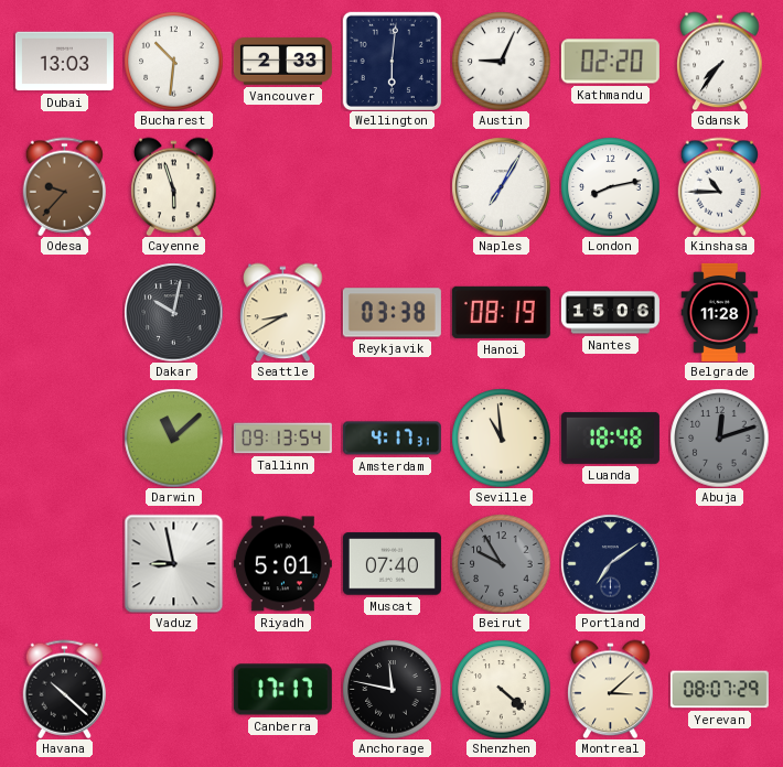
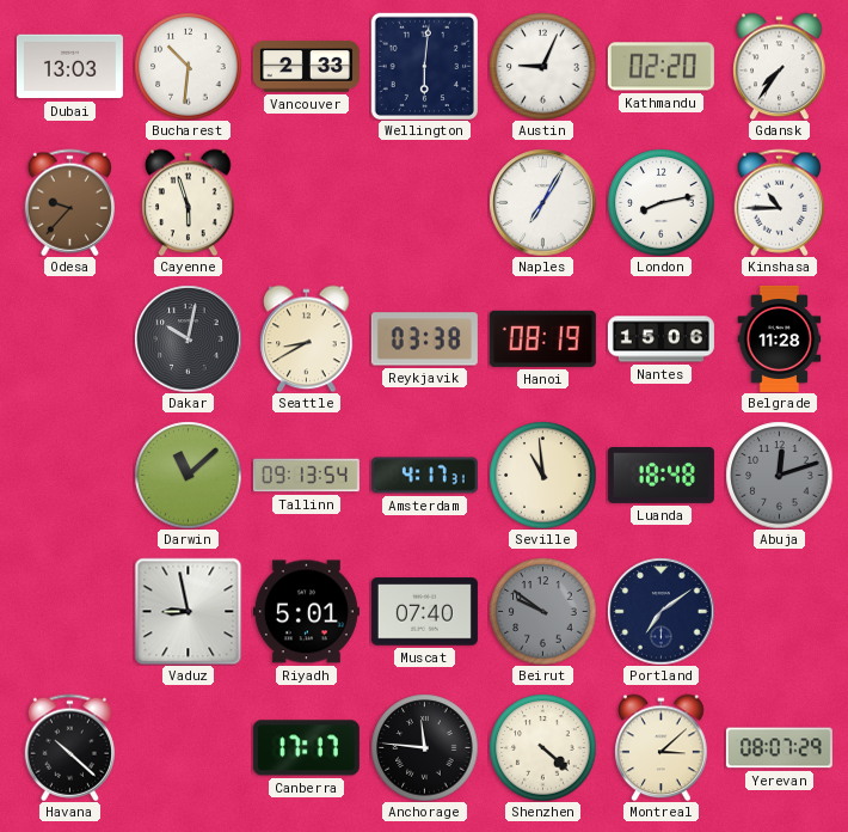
Beirut: 9:55 -> 9:51 (542, 611)
Anchorage: 11:47 -> 11:46 (424, 747)
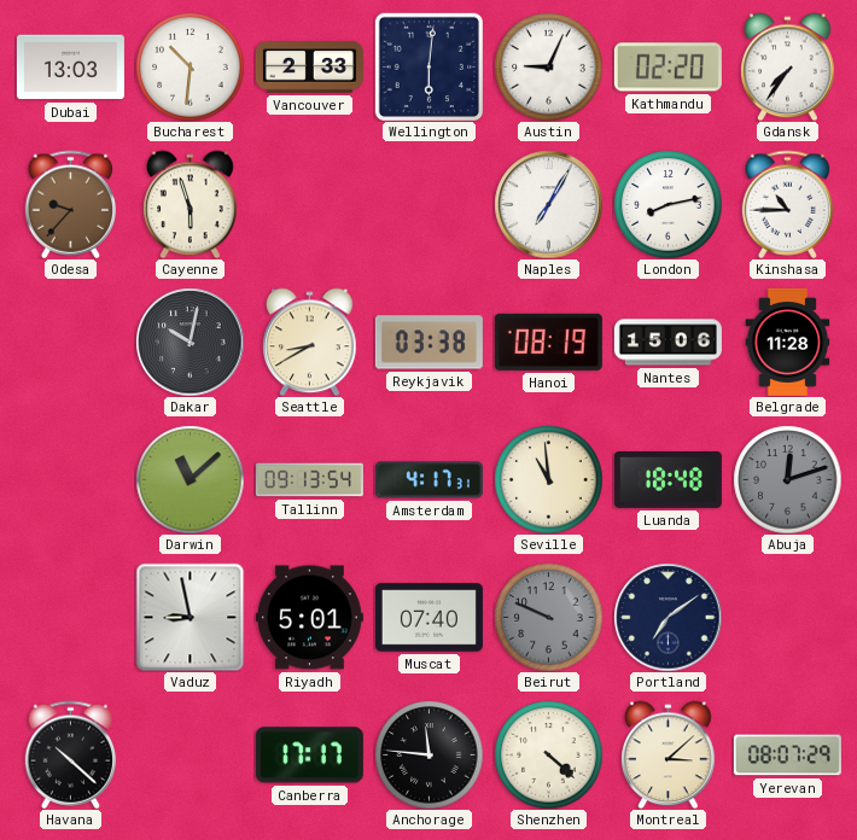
Beirut: 9:51 -> 9:49 (548, 617)
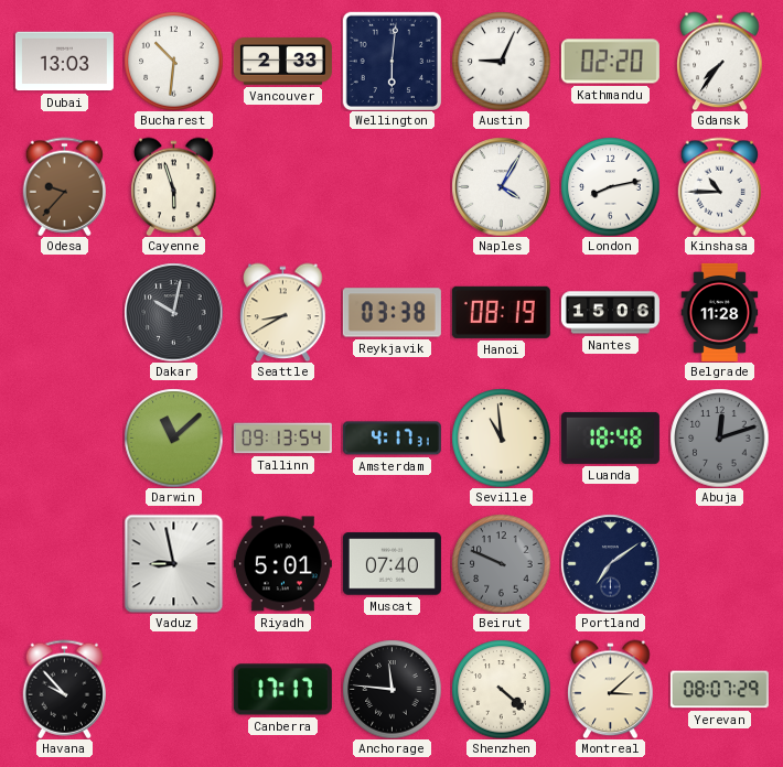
Naples: 7:05 -> 4:05 (501, 186)
Havana: 10:22 -> 9:53 (64, 689)
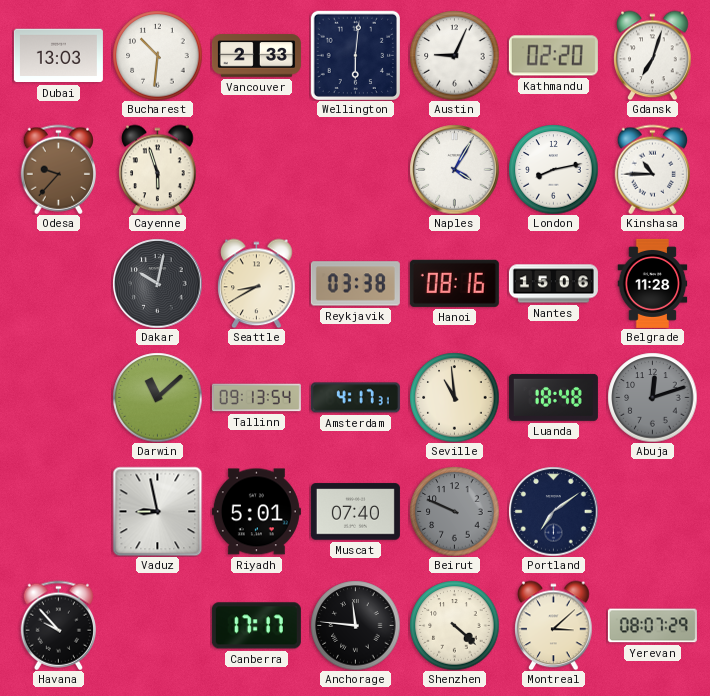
Gdansk: 7:36 -> 7:03 (653, 55)
Hanoi: 08:19 -> 08:16 (454, 283)
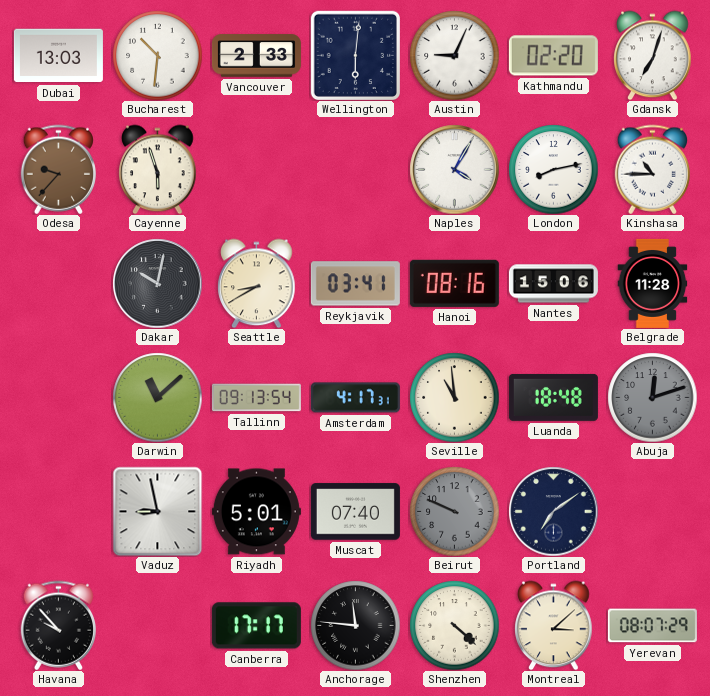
Reykjavik: 03:38 -> 03:41 (355, 284)
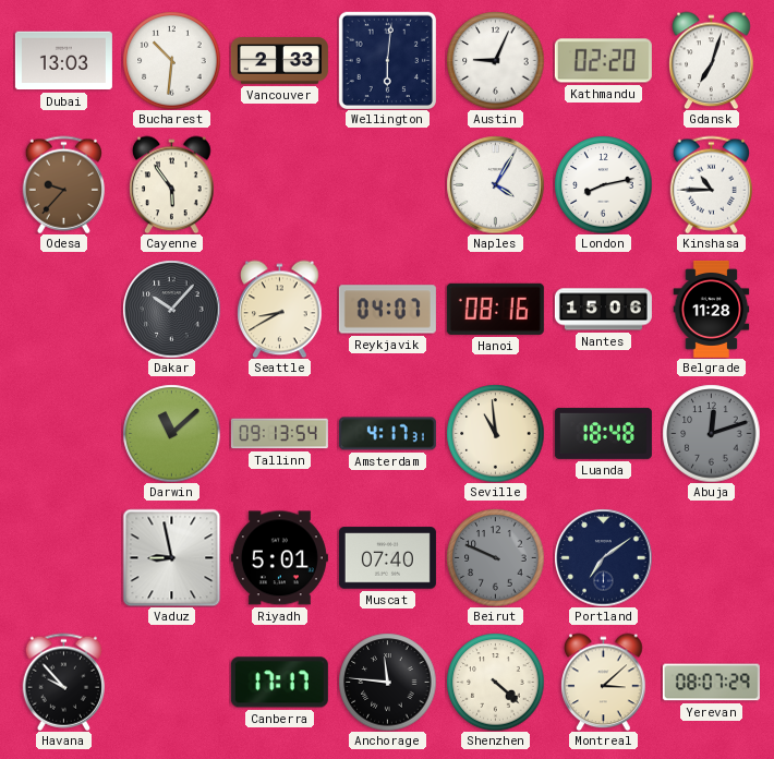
Cayenne: 5:57 -> 5:54 (172, 184)
Dakar: 10:02 -> 10:07 (171, 309)
Reykjavik: 03:41 -> 04:07 (387, 310)
